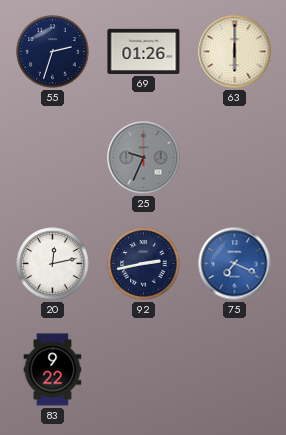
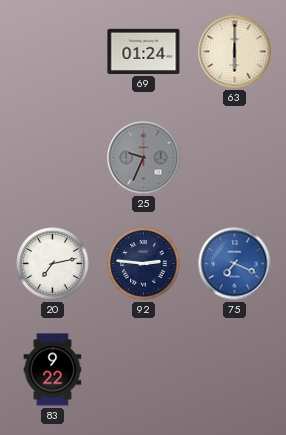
55: 2:33 -> none (53, 52)
69: 01:26 -> 01:24 (144, 51)
20: 12:13 -> 7:13 (53, 264)
92: 2:43 -> 2:46 (144, 264)
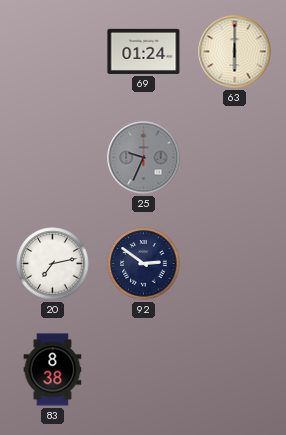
92: 2:46 -> 2:51 (144, 264)
75: 7:19 -> none (235, 264)
83: 9:22 -> 8:38 (53, 370)
